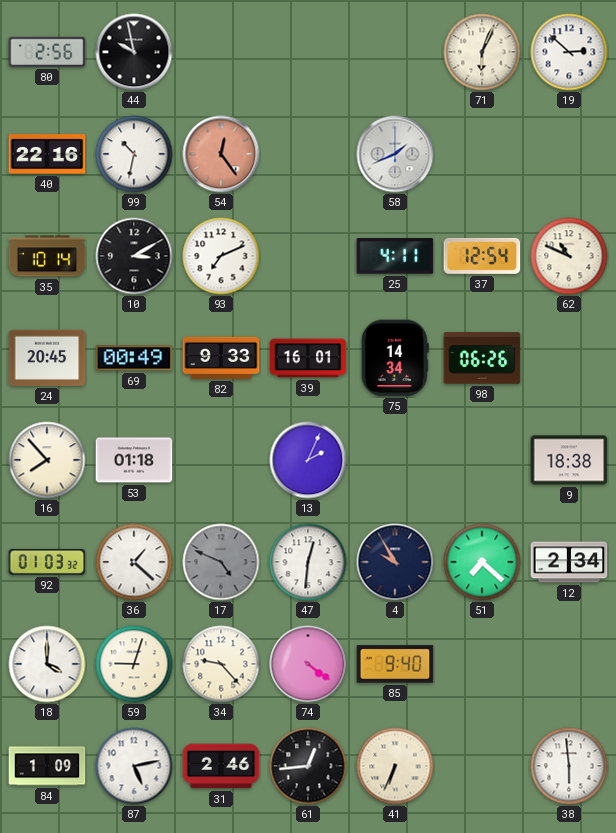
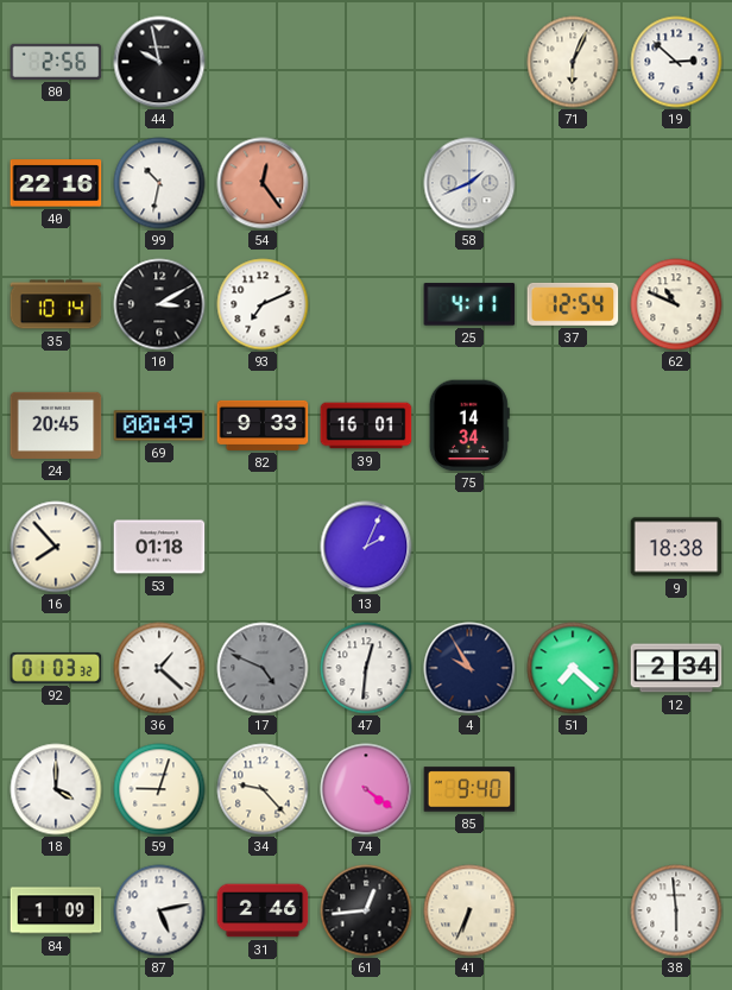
98: 06:26 -> none (482, 358)
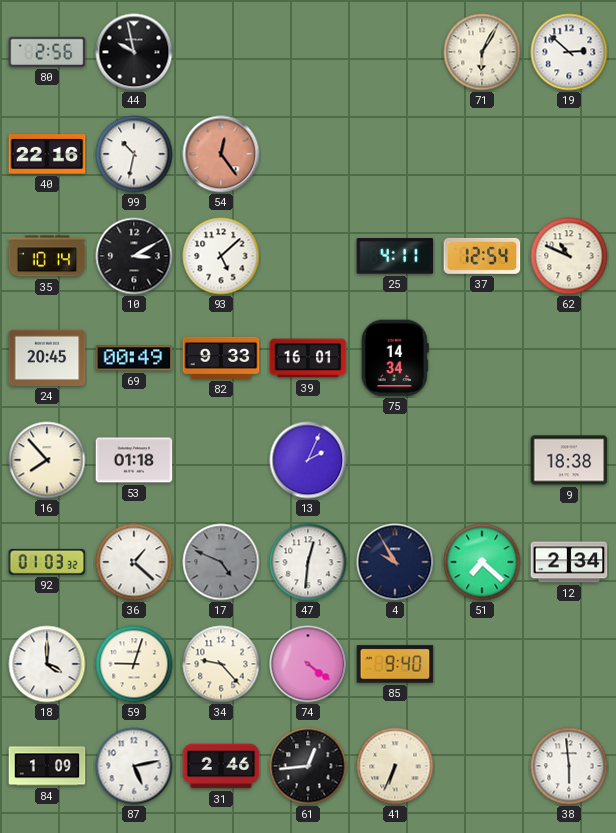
71: 6:04 -> 6:05 (482, 52)
58: 1:41 -> none (469, 183)
93: 7:11 -> 5:08 (221, 256)
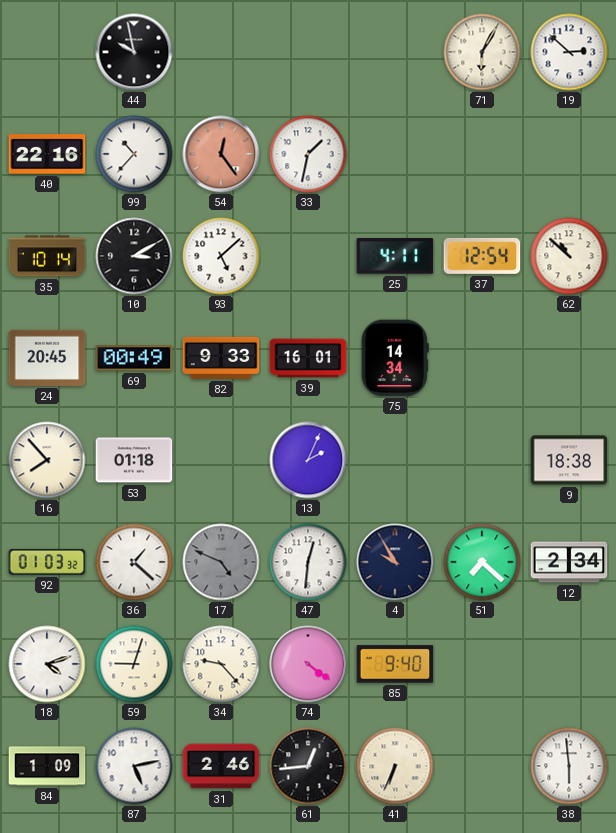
80: 2:56 -> none (47, 52)
99: 10:32 -> 10:37 (134, 154)
33: none -> 1:32 (308, 154)
62: 10:49 -> 10:52 (569, 256)
18: 4:00 -> 4:12 (47, 664)
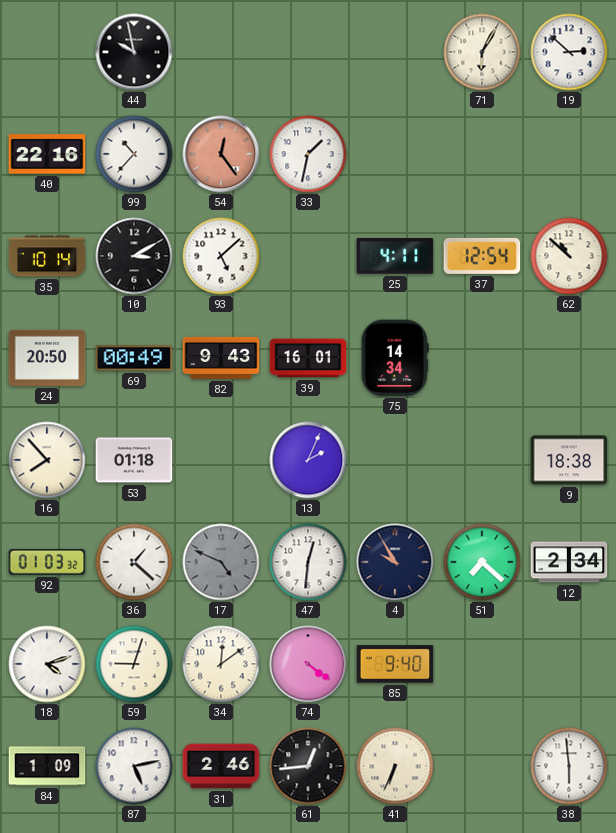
24: 20:45 -> 20:50 (47, 358)
82: 9:33 -> 9:43 (221, 358)
34: 9:23 -> 12:09 (221, 664)
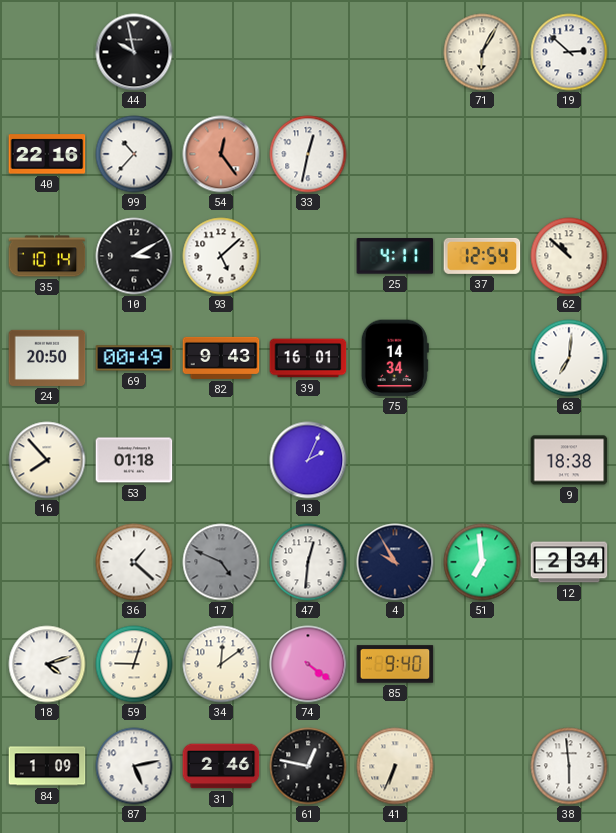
33: 1:32 -> 12:32 (308, 154)
63: none -> 7:01 (569, 358)
92: 01:03 -> none (47, 562)
51: 7:22 -> 6:59 (482, 562)
61: 12:44 -> 12:47 (308, 766)
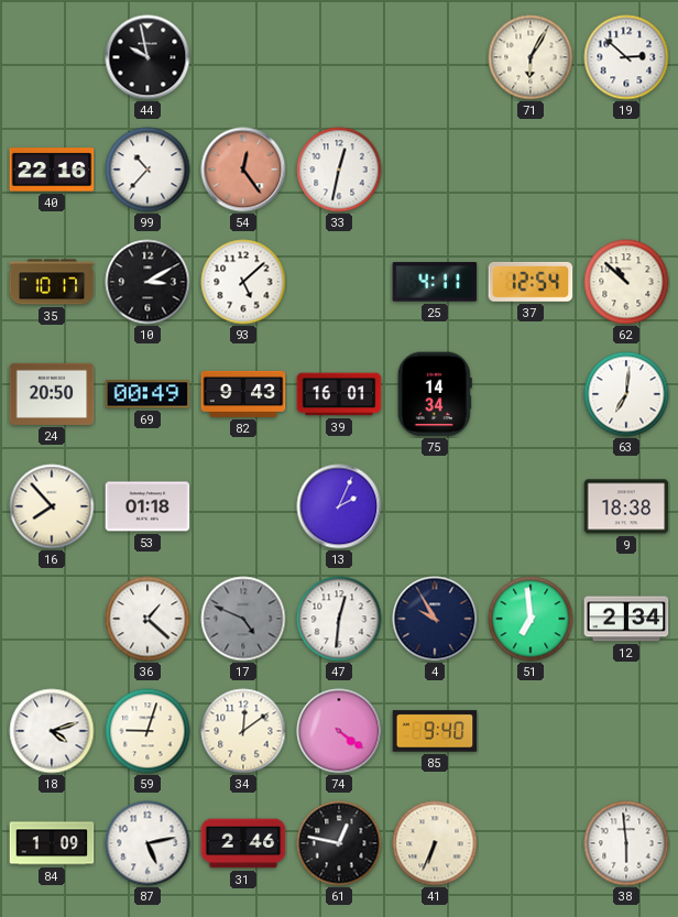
35: 10:14 -> 10:17 (52, 282)
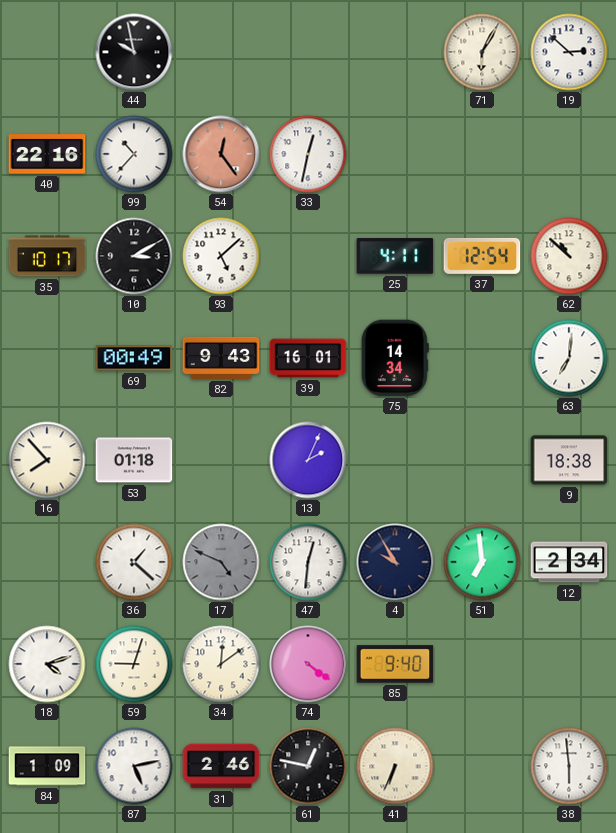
24: 20:50 -> none (52, 394)
